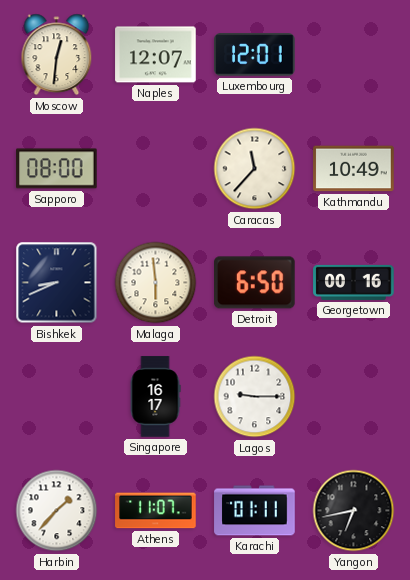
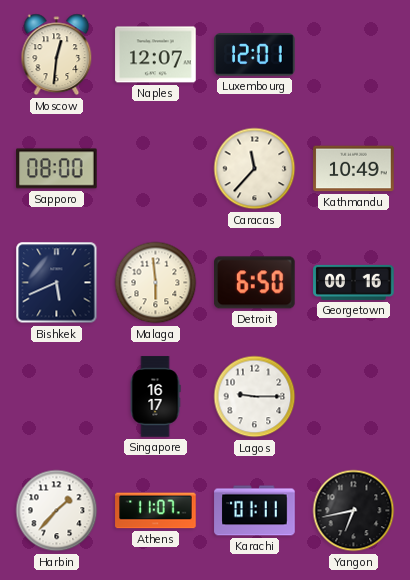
Bishkek: 8:41 -> 5:41 (57, 283)
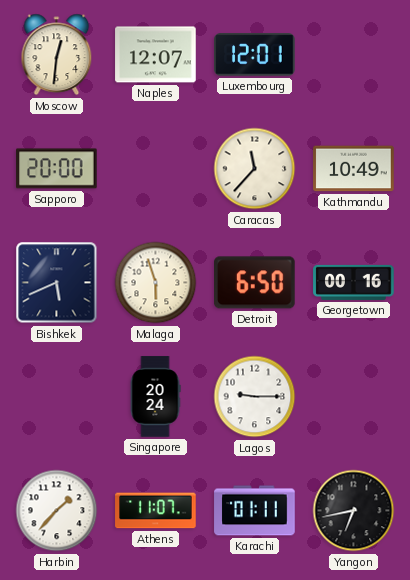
Sapporo: 08:00 -> 20:00 (57, 169)
Malaga: 5:59 -> 5:57 (156, 283)
Singapore: 16:17 -> 20:24 (155, 397)
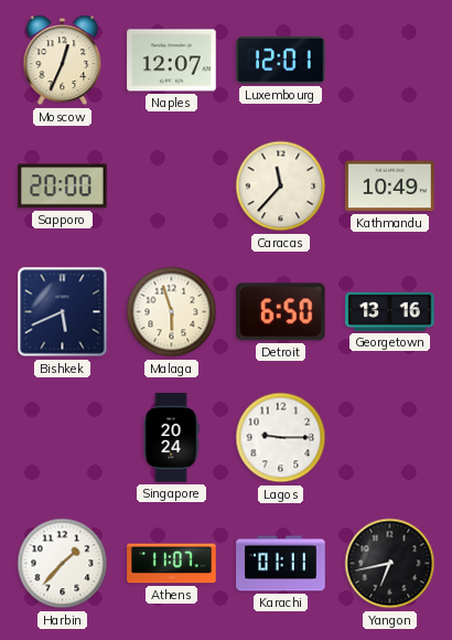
Moscow: 12:31 -> 12:34 (63, 61)
Georgetown: 00:16 -> 13:16 (390, 311)
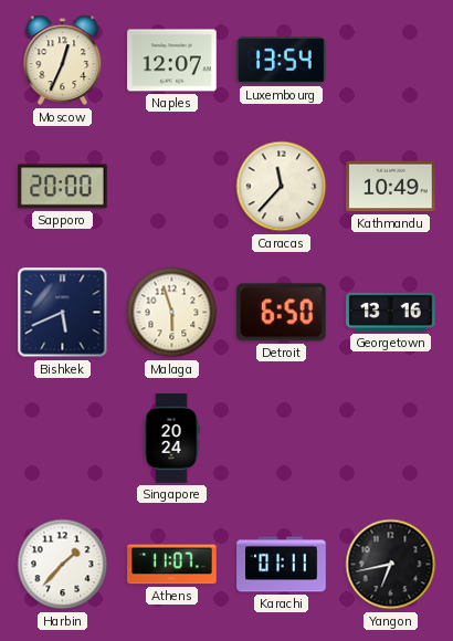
Luxembourg: 12:01 -> 13:54 (282, 61)
Lagos: 9:15 -> none (281, 438)
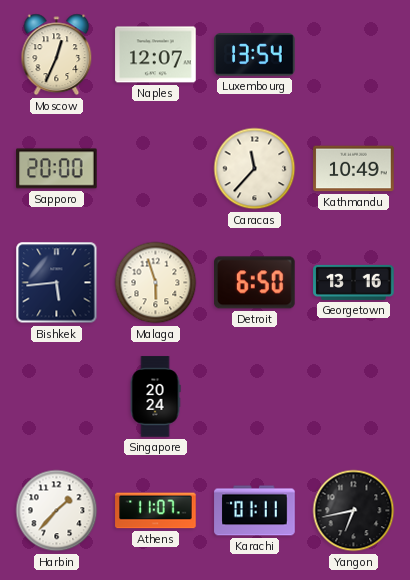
Bishkek: 5:41 -> 5:44 (57, 283)
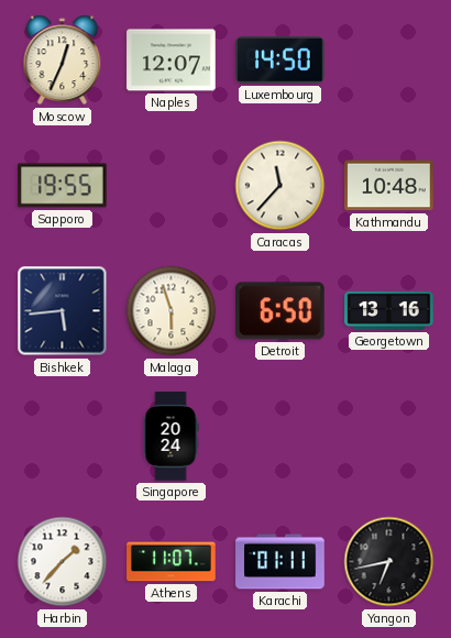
Luxembourg: 13:54 -> 14:50 (280, 61)
Sapporo: 20:00 -> 19:55 (63, 186)
Kathmandu: 10:49 -> 10:48 (389, 186)
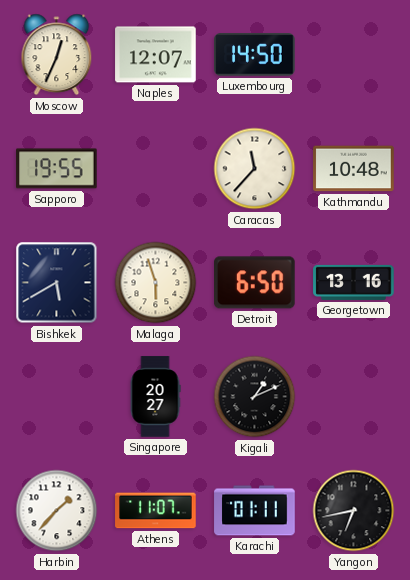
Bishkek: 5:44 -> 5:40 (57, 283)
Singapore: 20:24 -> 20:27 (155, 397)
Kigali: none -> 1:11 (255, 397)
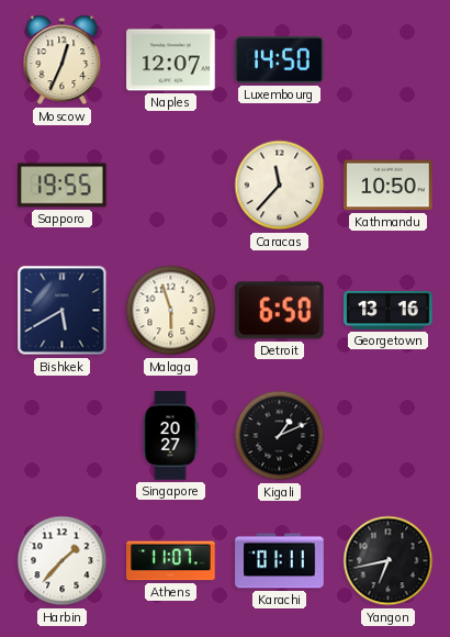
Kathmandu: 10:48 -> 10:50 (389, 186)
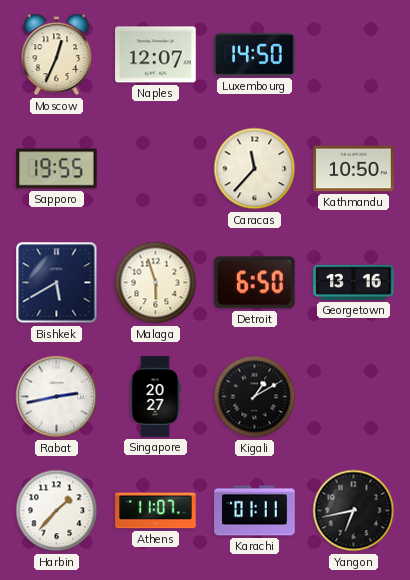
Rabat: none -> 2:43 (57, 397)
Kigali: 1:11 -> 1:10 (255, 397)
